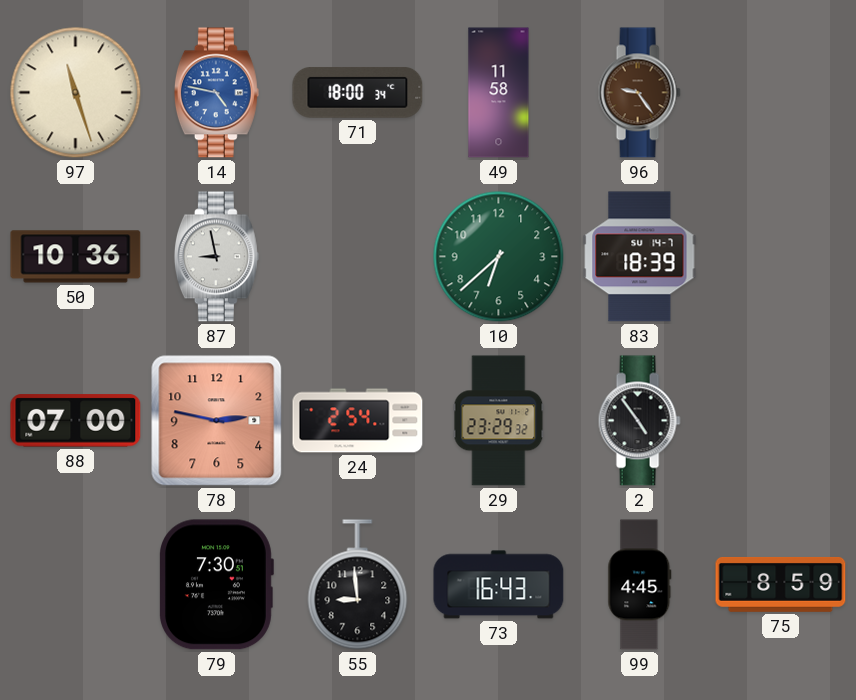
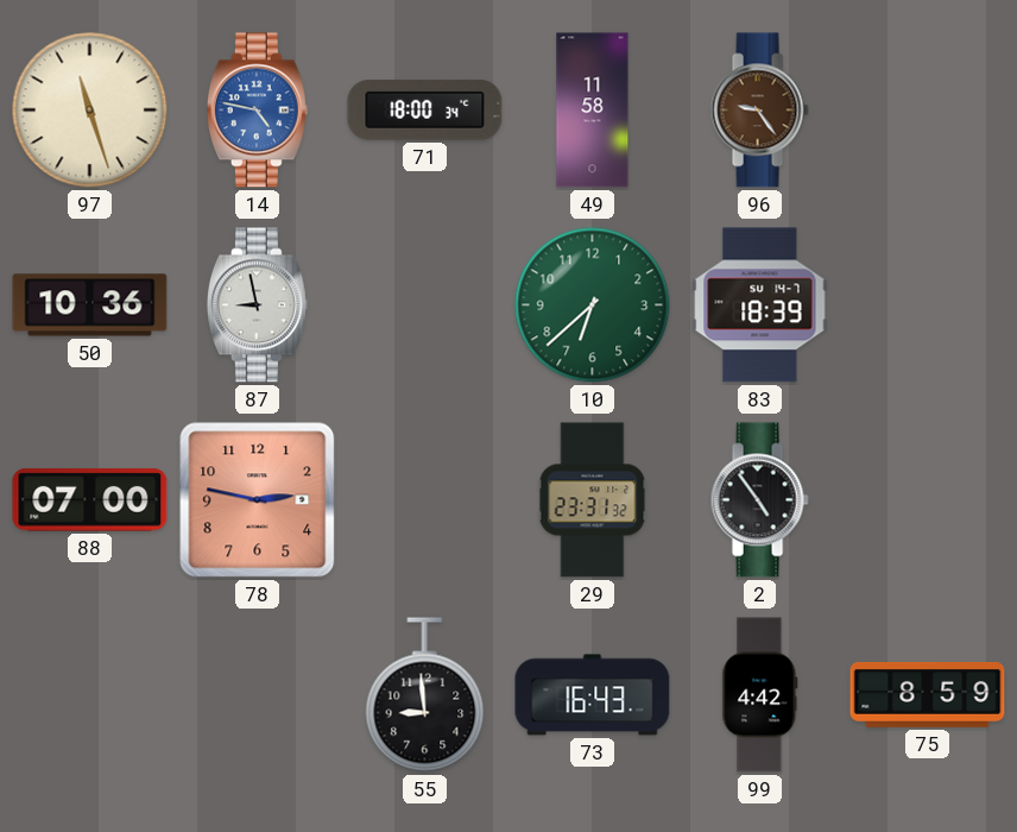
24: 2:54 -> none (358, 421)
29: 23:29 -> 23:31 (593, 500)
79: 7:30 -> none (217, 585)
99: 4:45 -> 4:42 (760, 695)
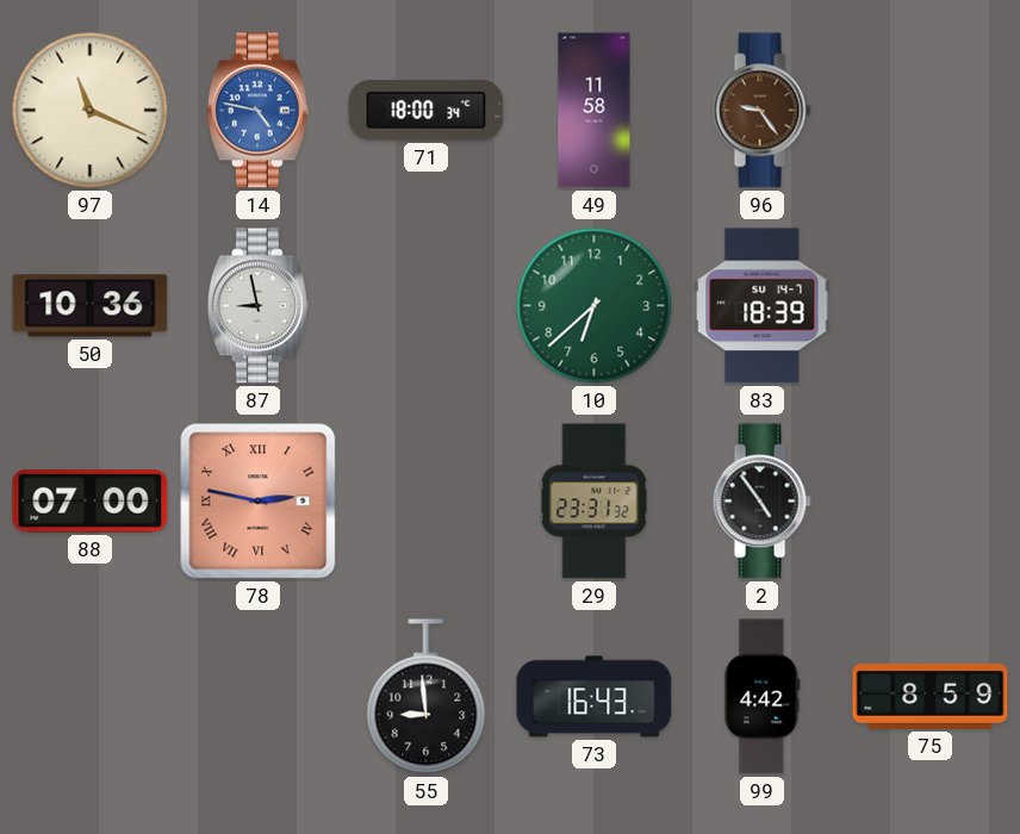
97: 11:27 -> 11:19 (91, 111)
78 numerals: Arabic -> Roman (259, 502)
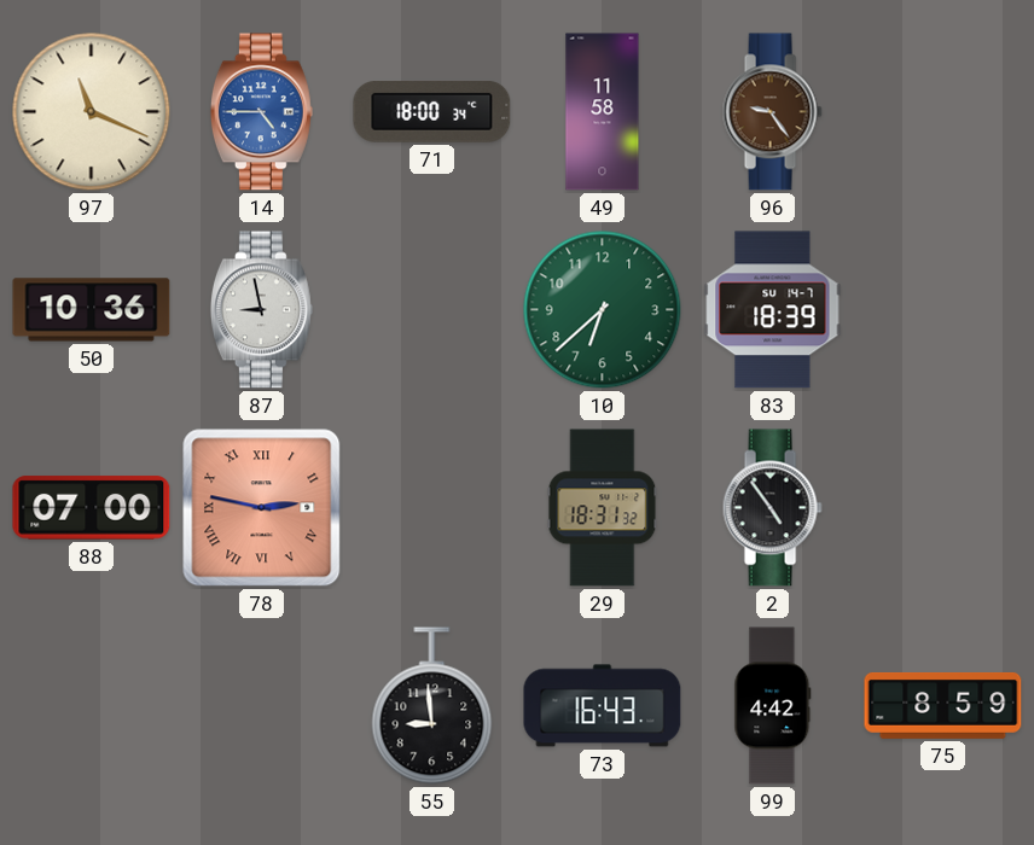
14: 4:47 -> 4:45 (261, 112)
29: 23:31 -> 18:31 (603, 508)
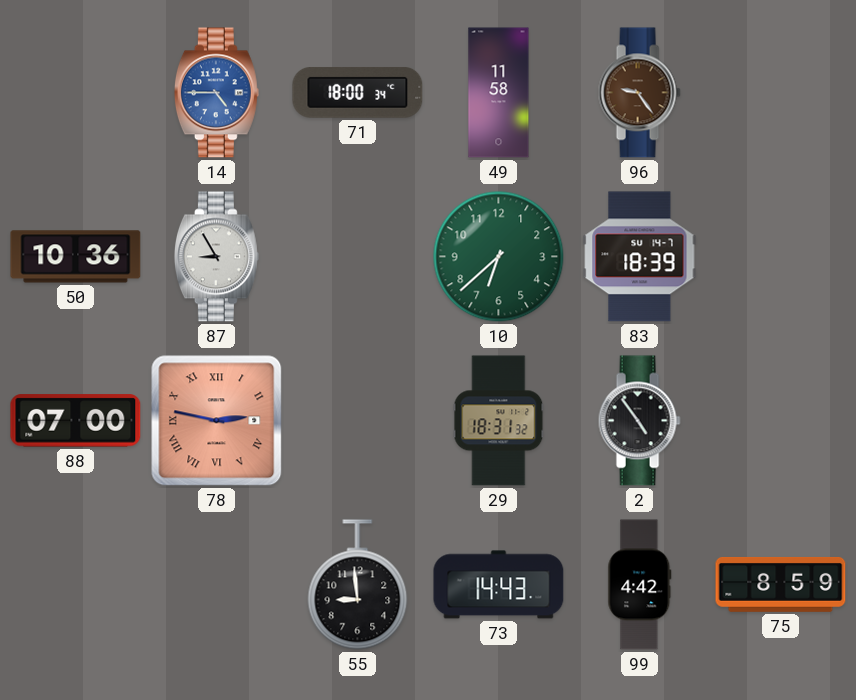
97: 11:19 -> none (92, 112)
87: 8:58 -> 8:55 (216, 257)
73: 16:43 -> 14:43 (499, 585)
